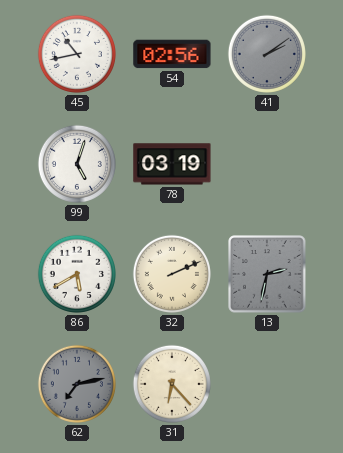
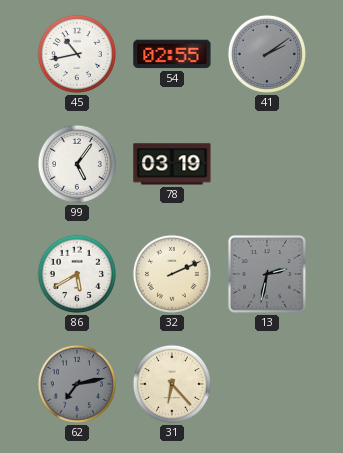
54: 02:56 -> 02:55 (172, 54)
99: 5:03 -> 5:06 (77, 164)
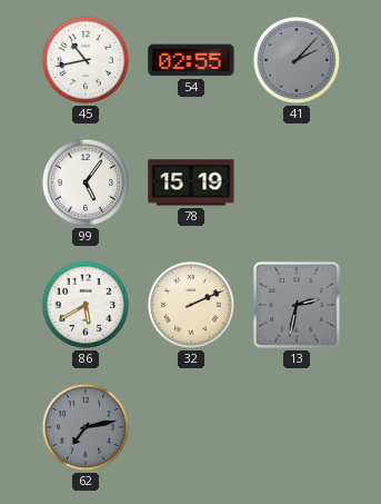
41: 2:09 -> 2:07 (297, 60)
78: 03:19 -> 15:19 (191, 182)
31: 6:23 -> none (172, 384)
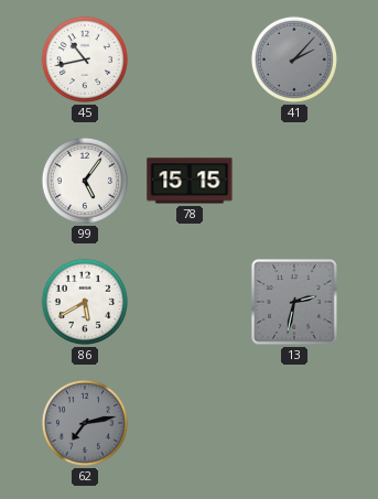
54: 02:55 -> none (191, 60)
78: 15:19 -> 15:15 (190, 181)
32: 2:11 -> none (191, 305)
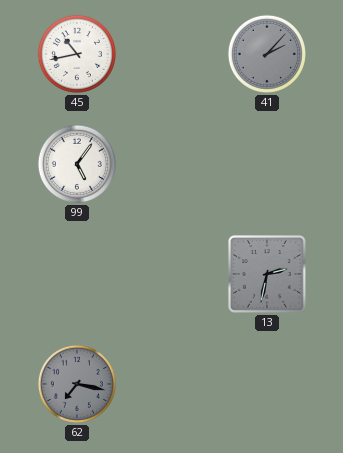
78: 15:15 -> none (190, 181)
86: 5:40 -> none (85, 302)
62: 7:13 -> 7:17 (77, 384)
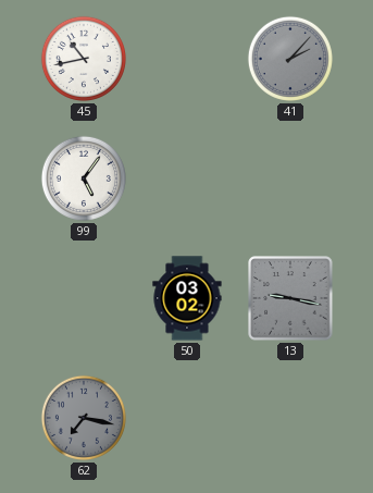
50: none -> 03:02 (187, 298)
13: 2:32 -> 9:17 (290, 298)
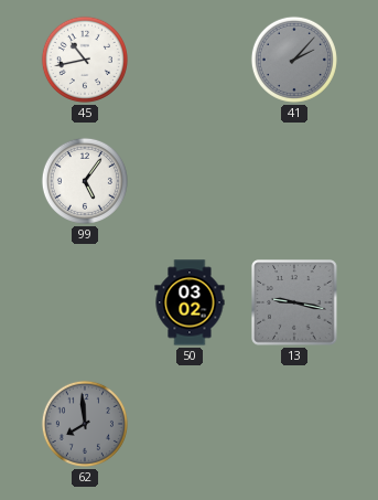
62: 7:17 -> 7:59 (85, 424)
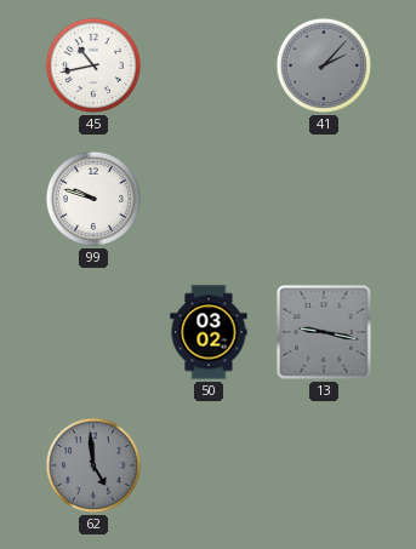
99: 5:06 -> 9:48 (93, 199)
62: 7:59 -> 4:59 (93, 465)
